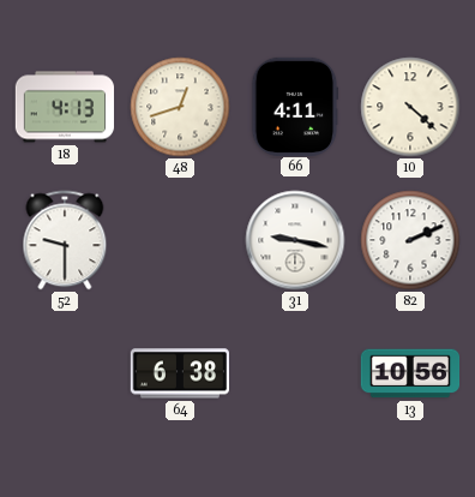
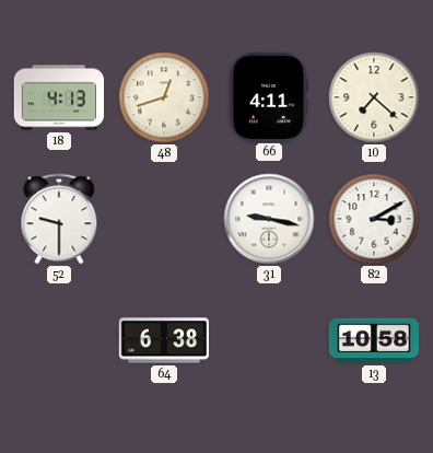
10: 4:22 -> 7:22 (374, 97)
82: 2:11 -> 3:10 (374, 219)
13: 10:56 -> 10:58 (374, 340)
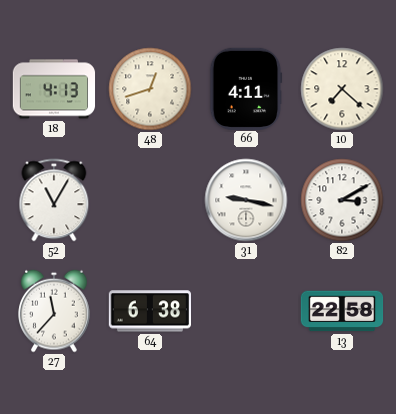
52: 9:30 -> 11:05 (54, 200)
27: none -> 11:37 (54, 311)
13: 10:58 -> 22:58 (342, 311)
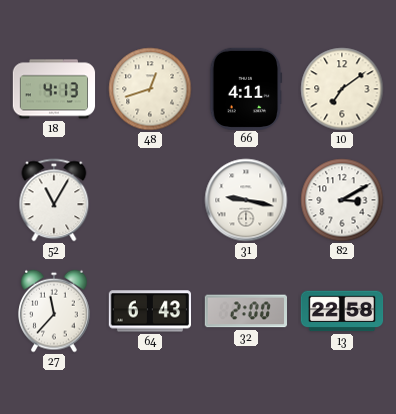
10: 7:22 -> 7:09 (342, 89)
64: 6:38 -> 6:43 (149, 311)
32: none -> 2:00 (245, 311)
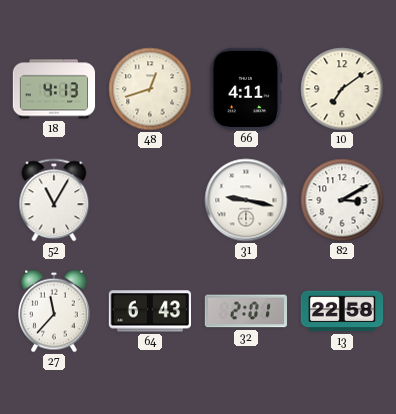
32: 2:00 -> 2:01 (245, 311)
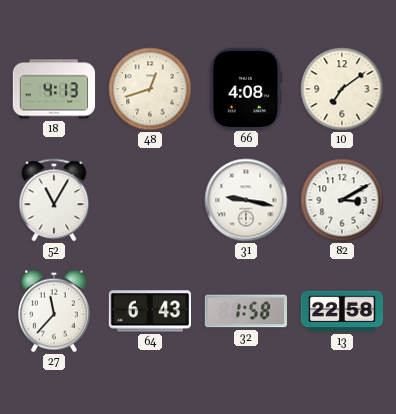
66: 4:11 -> 4:08 (246, 88)
32: 2:01 -> 1:58 (245, 311)
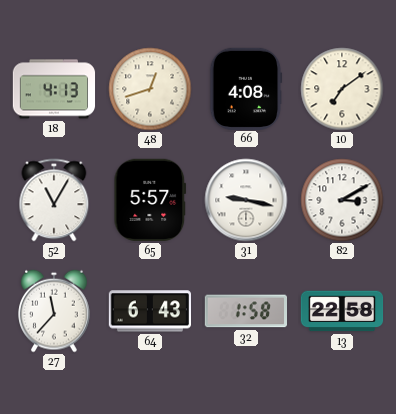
65: none -> 5:57 (150, 200)
